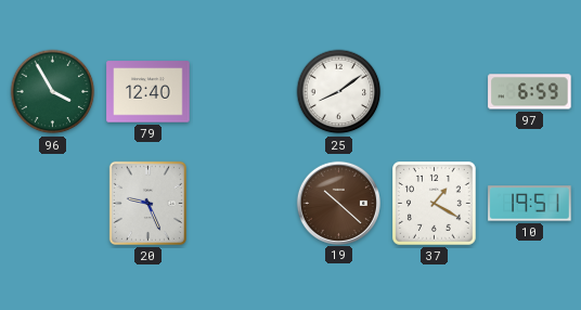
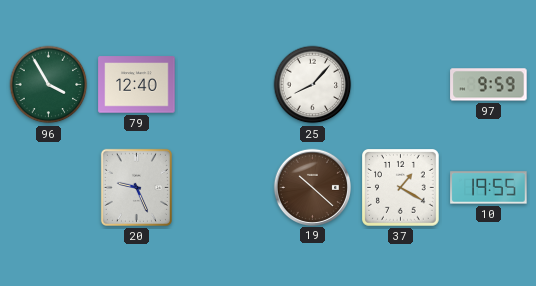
25: 8:09 -> 8:07 (313, 85)
97: 6:59 -> 9:59 (489, 85)
10: 19:51 -> 19:55 (489, 188)
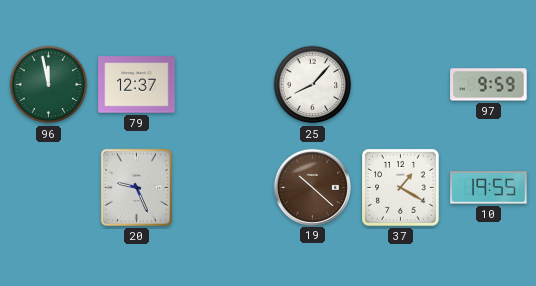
96: 3:55 -> 11:58 (49, 85)
79: 12:40 -> 12:37 (137, 85)
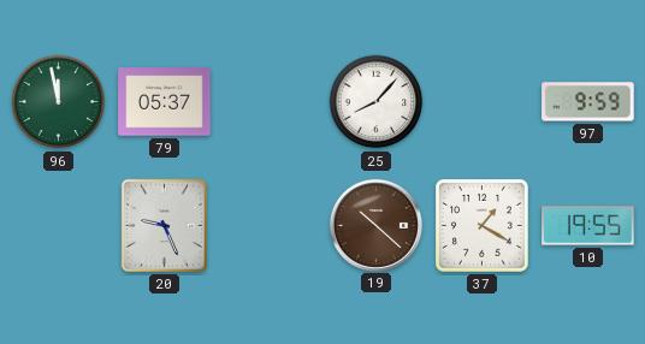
79: 12:37 -> 05:37 (165, 102)
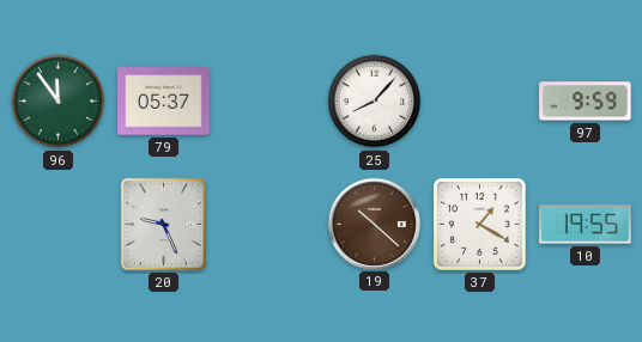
96: 11:58 -> 11:54 (59, 102)
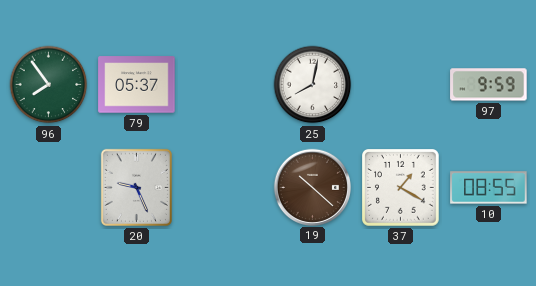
96: 11:54 -> 7:54 (49, 85)
25: 8:07 -> 8:02 (313, 85)
10: 19:55 -> 08:55 (489, 188)
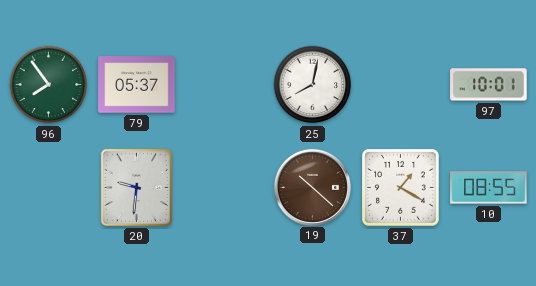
97: 9:59 -> 10:01 (489, 85)
20: 9:26 -> 9:31 (136, 187)
